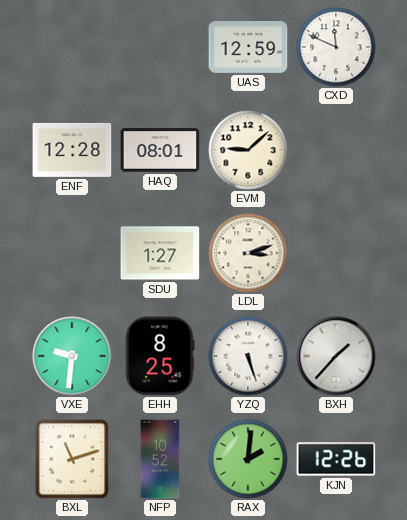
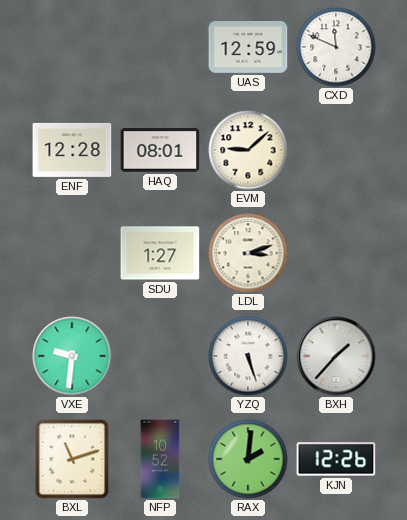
EHH: 8:25 -> none (160, 356)
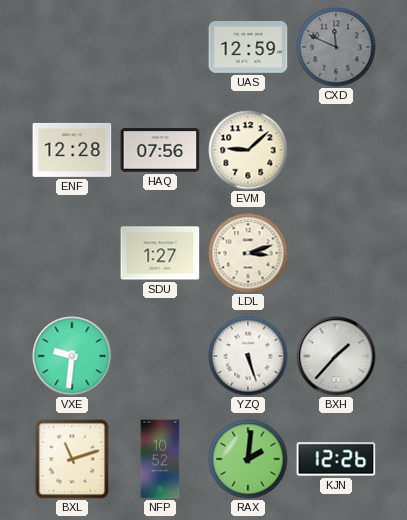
CXD dial: white -> grey (336, 47)
HAQ: 08:01 -> 07:56 (160, 150)
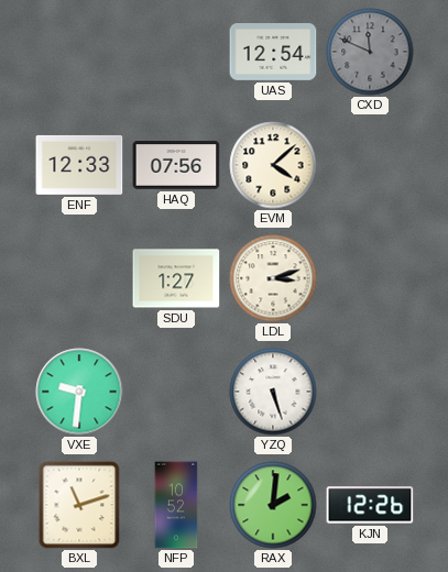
UAS: 12:59 -> 12:54 (273, 53)
ENF: 12:28 -> 12:33 (79, 165)
EVM: 9:08 -> 4:08 (273, 165)
BXH: 1:37 -> none (336, 356)
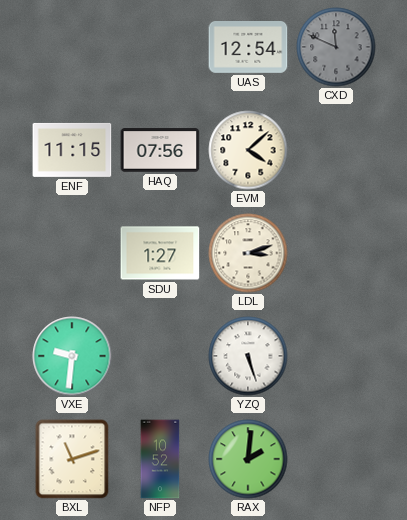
ENF: 12:33 -> 11:15 (72, 150)
KJN: 12:26 -> none (370, 505)
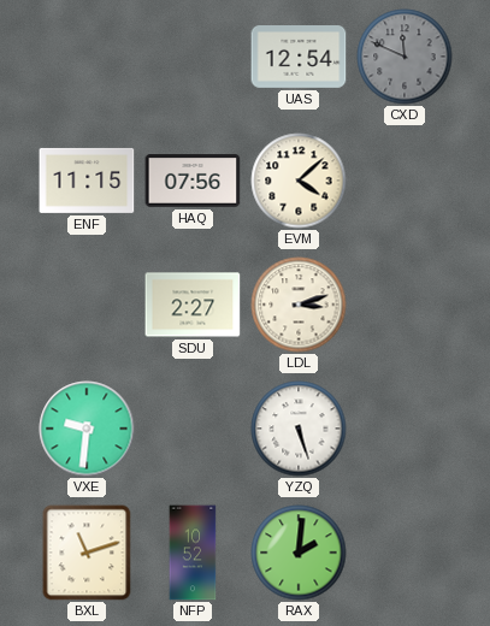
SDU: 1:27 -> 2:27 (193, 305)
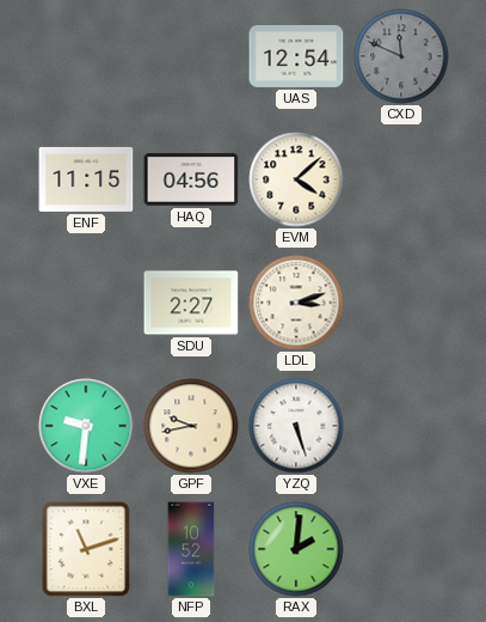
HAQ: 07:56 -> 04:56 (191, 179)
GPF: none -> 9:43 (191, 426)
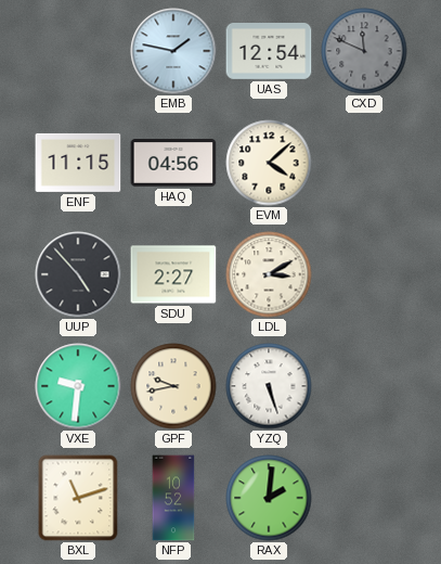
EMB: none -> 1:47 (173, 51)
UUP: none -> 4:53 (78, 274)
LDL: 3:12 -> 3:10 (269, 274)
